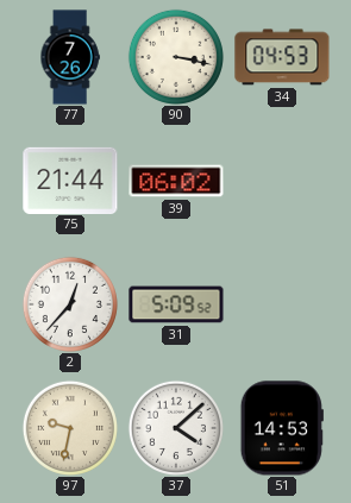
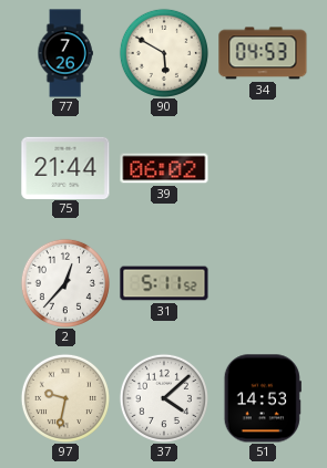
90: 3:17 -> 5:50 (164, 53)
31: 5:09 -> 5:11 (164, 283)
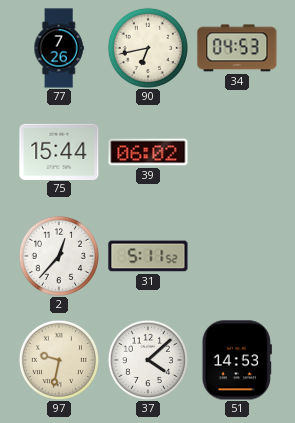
90: 5:50 -> 6:43 (148, 48)
75: 21:44 -> 15:44 (59, 151)
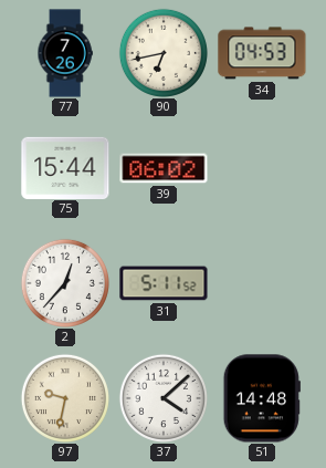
51: 14:53 -> 14:48 (262, 398)
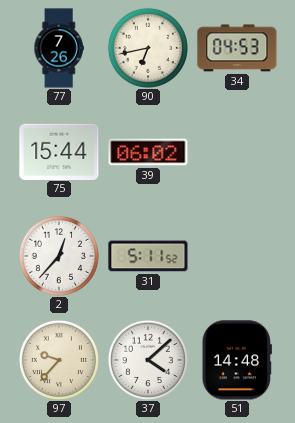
97: 9:32 -> 9:37 (59, 360)
